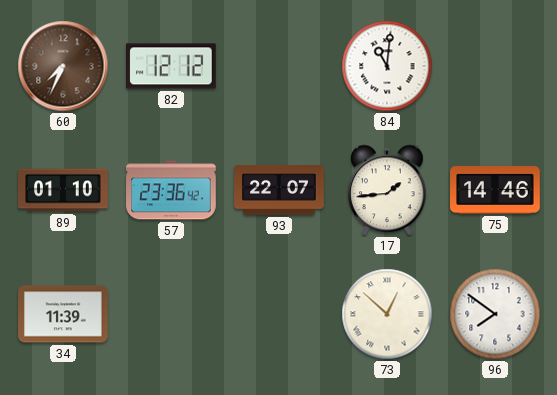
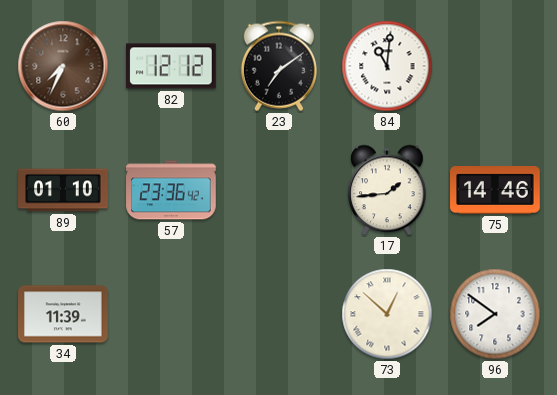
23: none -> 7:09 (278, 66)
93: 22:07 -> none (279, 190)
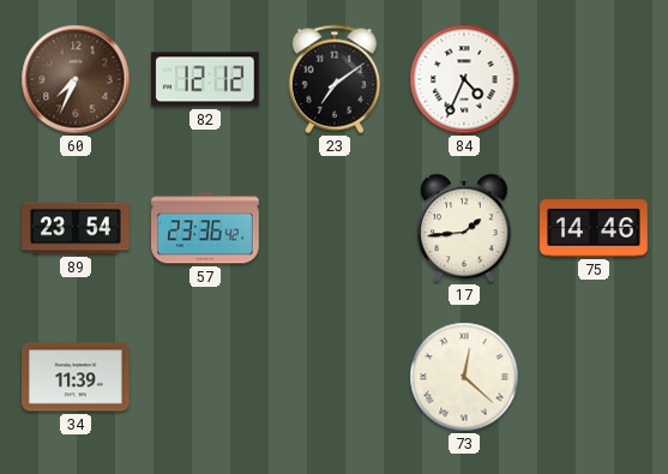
84: 11:01 -> 4:34 (464, 79)
89: 01:10 -> 23:54 (76, 228)
73: 12:52 -> 12:22 (464, 377)
96: 7:51 -> none (495, 314)
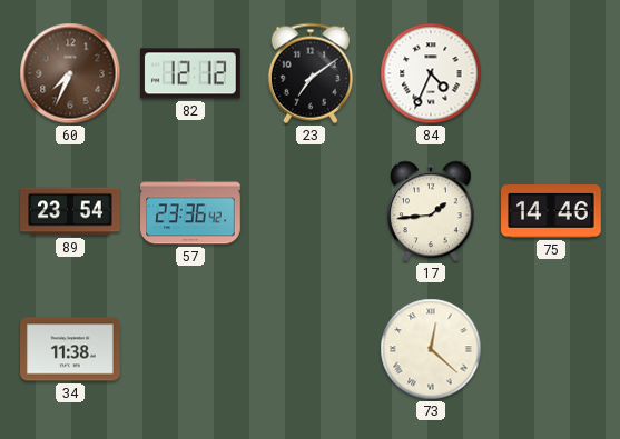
34: 11:39 -> 11:38 (70, 349)
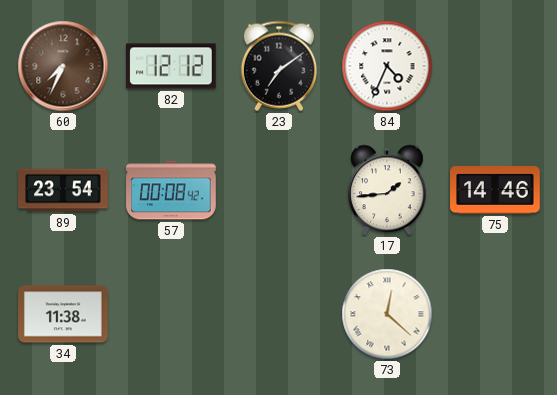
57: 23:36 -> 00:08 (171, 190)
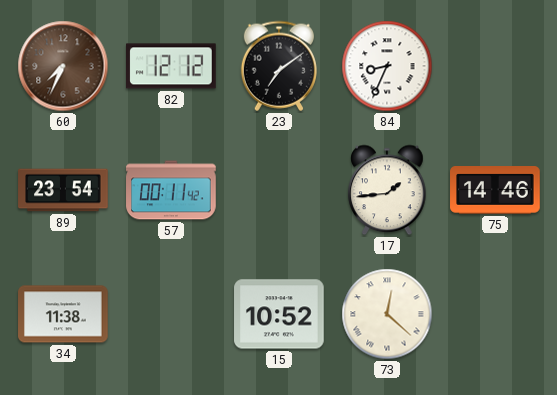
84: 4:34 -> 8:34 (387, 66)
57: 00:08 -> 00:11 (171, 190)
15: none -> 10:52 (279, 314)
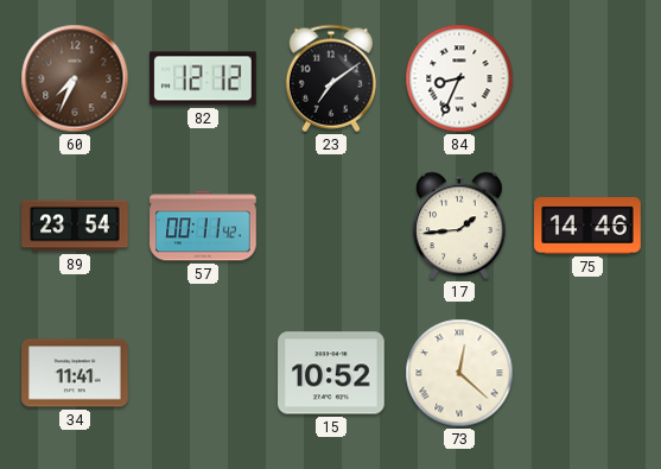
34: 11:38 -> 11:41 (75, 373)
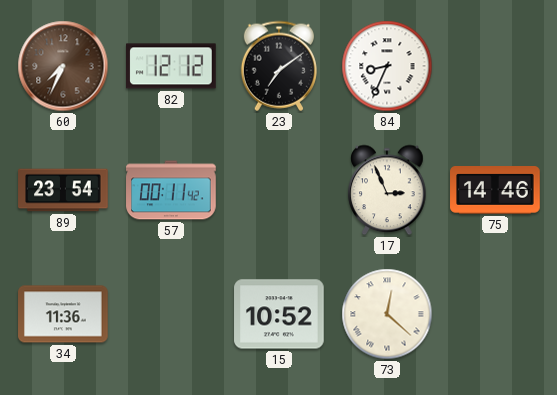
17: 1:44 -> 2:56 (387, 190)
34: 11:41 -> 11:36 (63, 314)
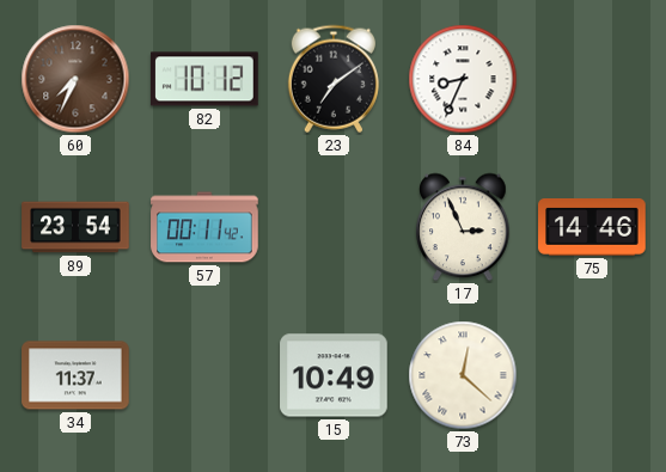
82: 12:12 -> 10:12 (206, 79)
34: 11:36 -> 11:37 (75, 375)
15: 10:52 -> 10:49 (334, 375)
